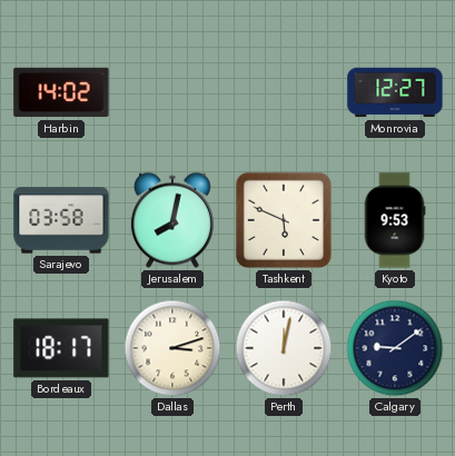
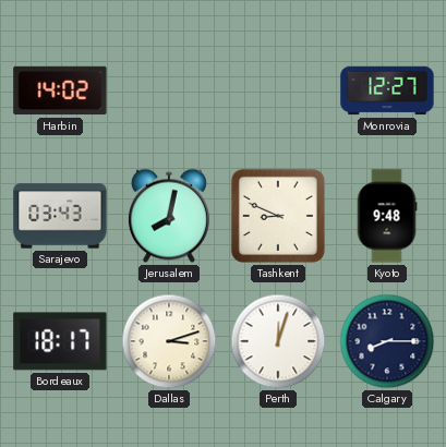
Sarajevo: 03:58 -> 03:43 (60, 216)
Tashkent: 5:49 -> 8:49 (278, 216)
Kyoto: 9:53 -> 9:48 (387, 216)
Perth: 12:02 -> 12:03 (278, 341)
Calgary: 9:09 -> 8:15 (387, 341)
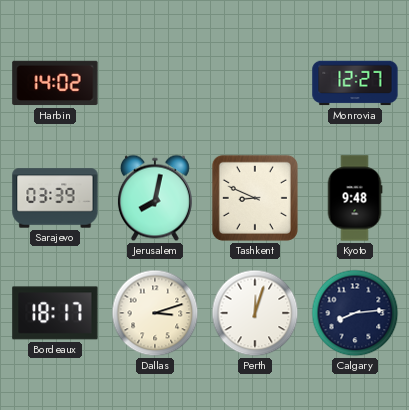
Sarajevo: 03:43 -> 03:39 (55, 198)
Calgary: 8:15 -> 8:14 (355, 313)
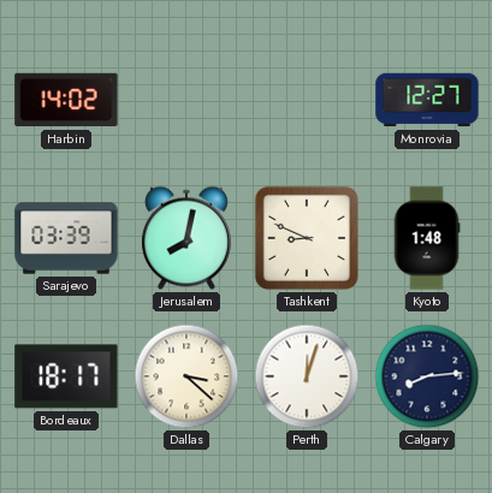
Kyoto: 9:48 -> 1:48 (427, 238)
Dallas: 3:12 -> 3:22 (186, 376)
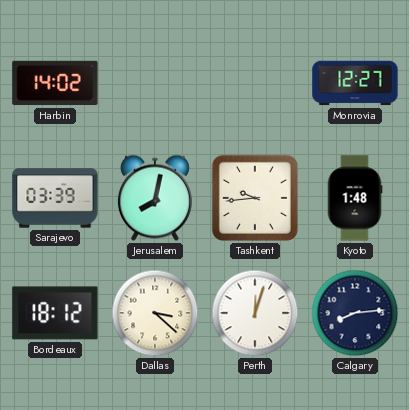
Tashkent: 8:49 -> 9:44 (255, 198)
Bordeaux: 18:17 -> 18:12 (55, 313)
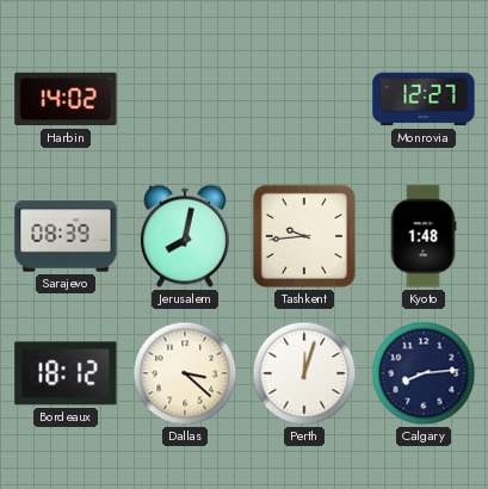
Sarajevo: 03:39 -> 08:39 (66, 236)
